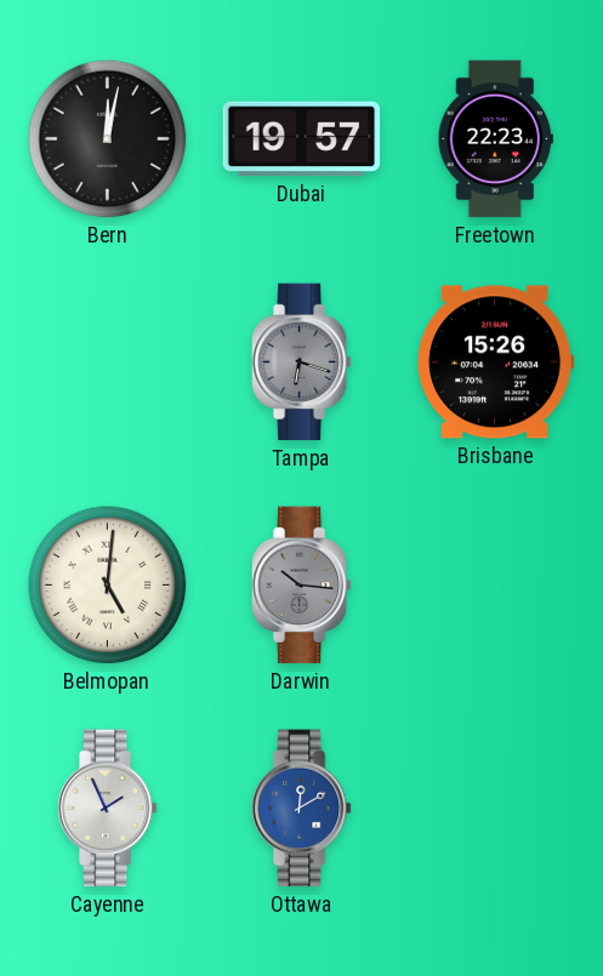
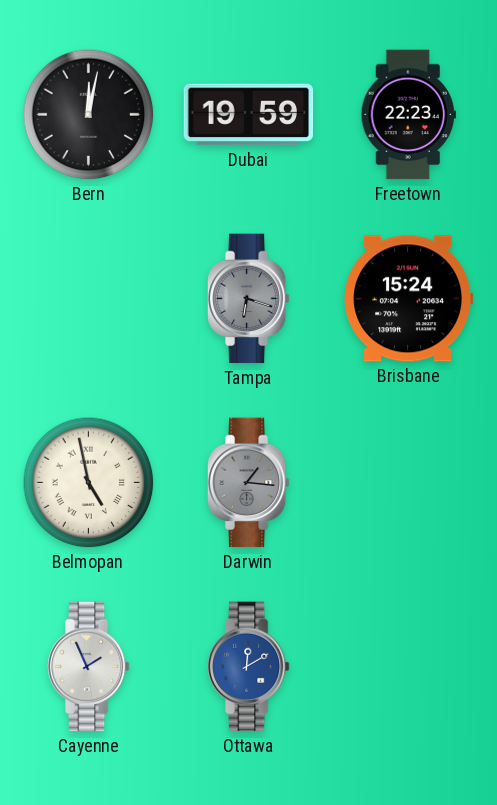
Dubai: 19:57 -> 19:59 (249, 115)
Brisbane: 15:26 -> 15:24 (409, 299)
Belmopan: 5:01 -> 4:58 (89, 483)
Darwin: 10:16 -> 1:16 (248, 483)
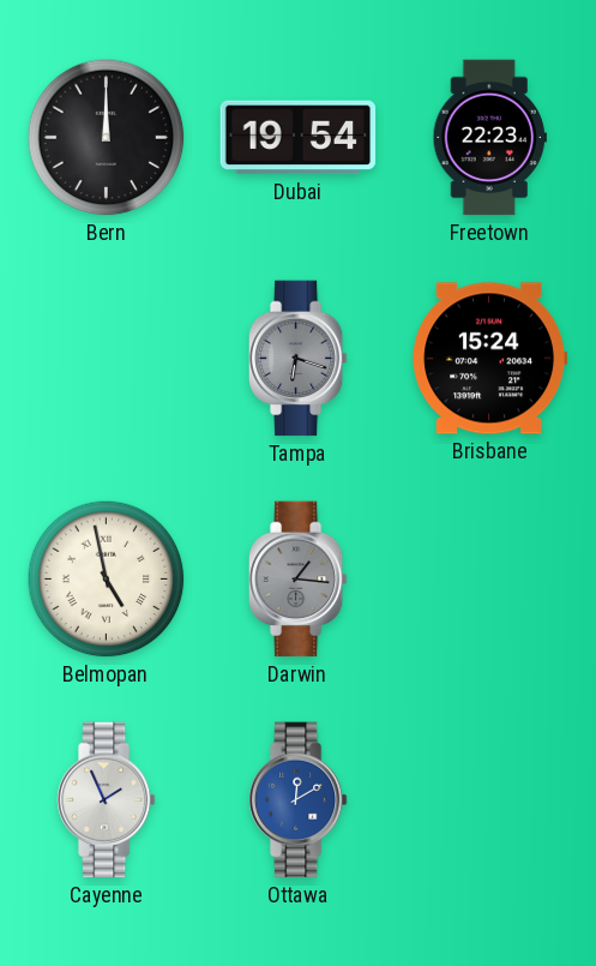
Bern: 12:02 -> 12:00 (107, 138)
Dubai: 19:59 -> 19:54 (299, 138)
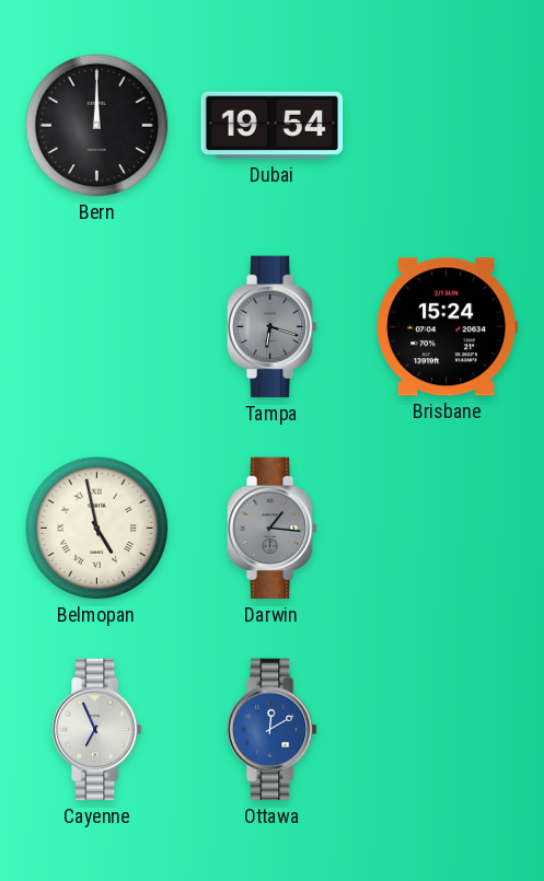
Freetown: 22:23 -> none (489, 138)
Cayenne: 1:56 -> 6:56 (96, 730)
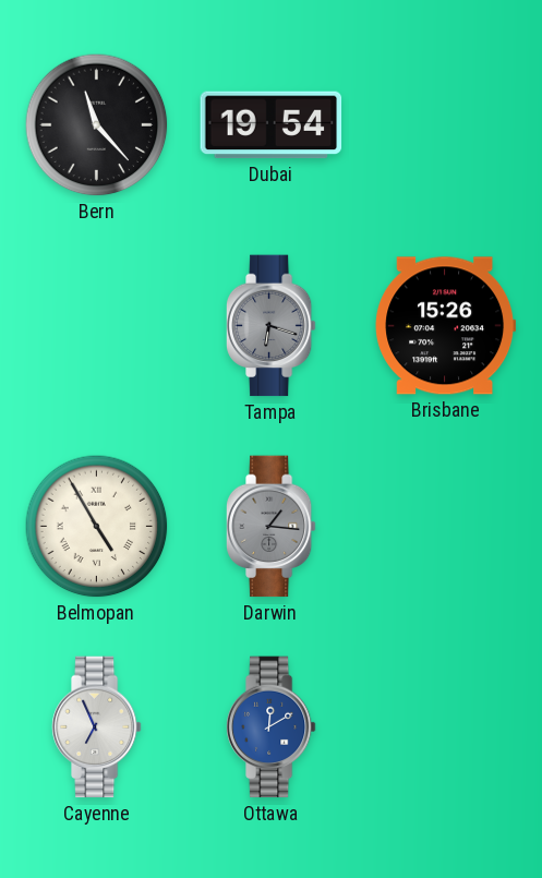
Bern: 12:00 -> 11:23 (97, 125)
Brisbane: 15:24 -> 15:26 (446, 326)
Belmopan: 4:58 -> 4:55 (97, 527)
